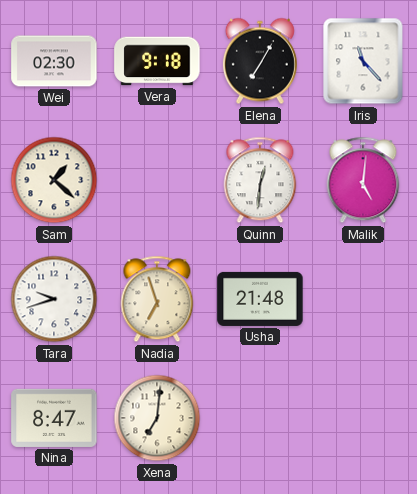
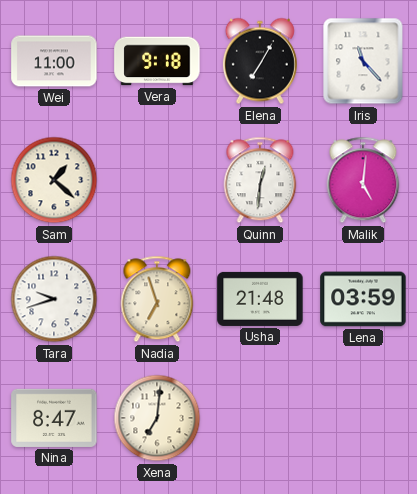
Wei: 02:30 -> 11:00 (54, 61)
Lena: none -> 03:59 (363, 299)
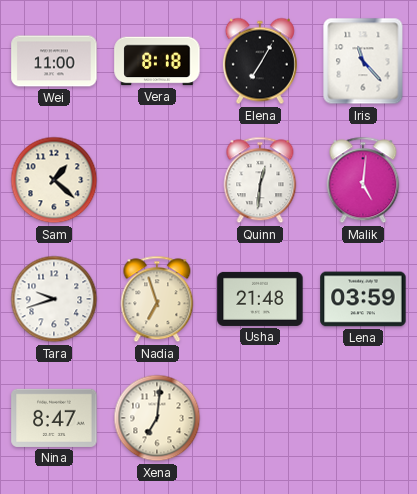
Vera: 9:18 -> 8:18 (157, 61)
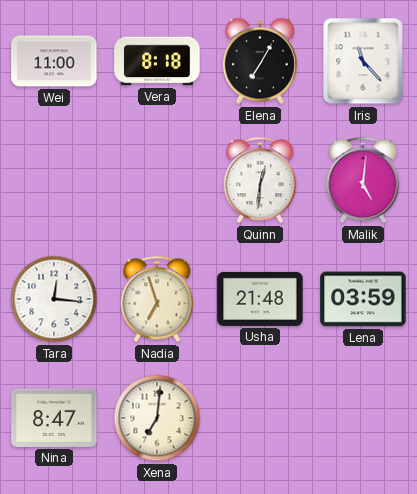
Sam: 1:22 -> none (54, 180)
Tara: 9:42 -> 12:16 (54, 299)
